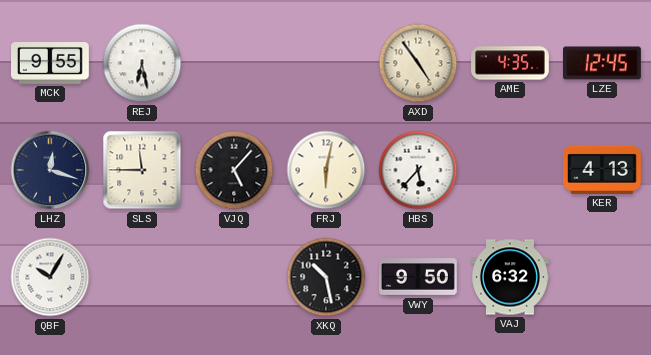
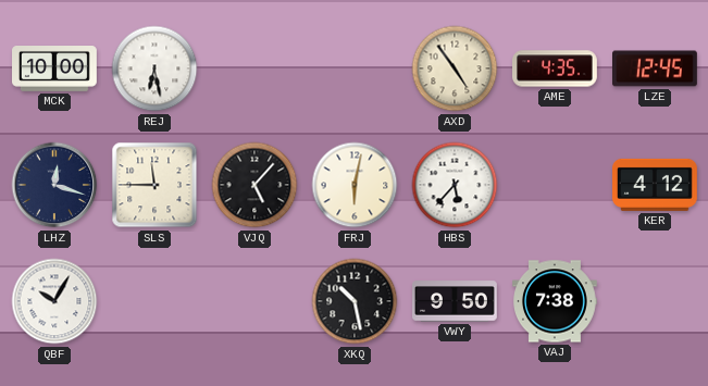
MCK: 9:55 -> 10:00 (55, 70)
KER: 4:13 -> 4:12 (656, 185)
VAJ: 6:32 -> 7:38 (556, 301)
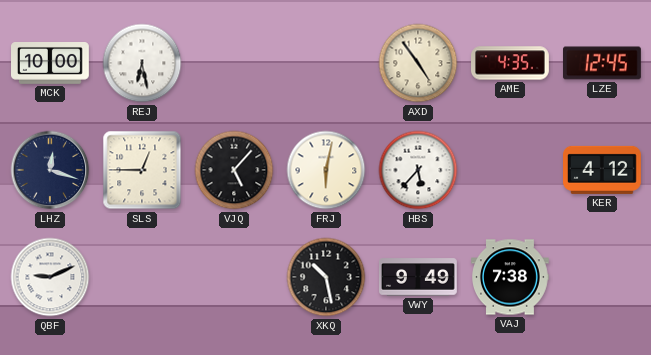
SLS: 11:45 -> 12:45 (142, 170)
QBF: 10:05 -> 9:11 (50, 277)
VWY: 9:50 -> 9:49 (419, 277)
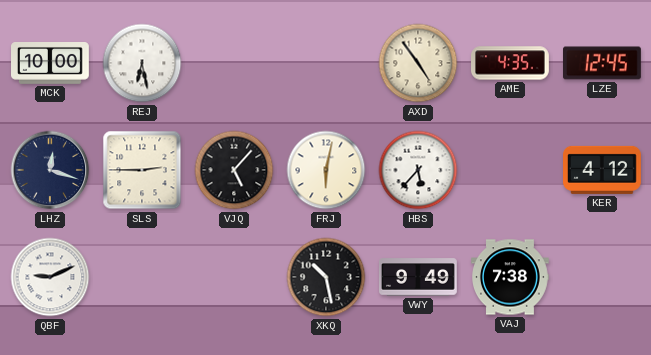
SLS: 12:45 -> 2:45 (142, 170)
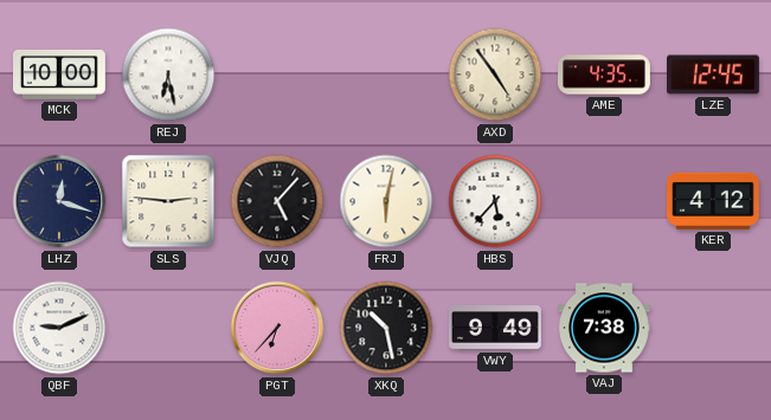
SLS: 2:45 -> 2:46 (168, 201)
PGT: none -> 6:37 (277, 328)
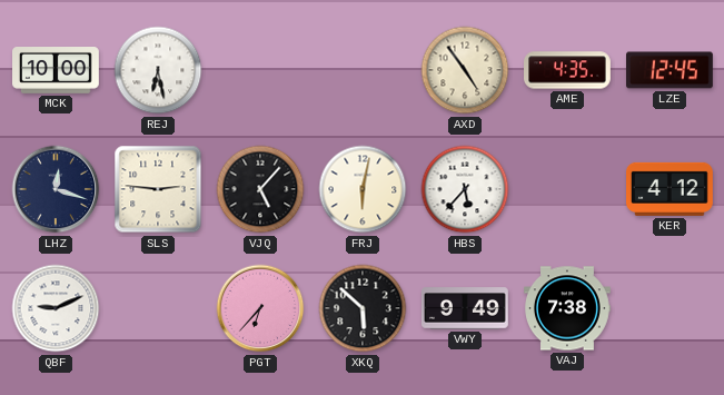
XKQ: 10:28 -> 5:52 (363, 308)
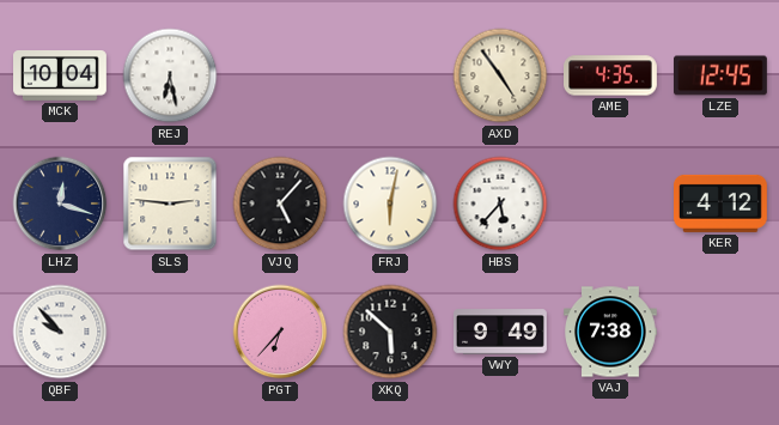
MCK: 10:00 -> 10:04 (61, 77)
QBF: 9:11 -> 9:53 (60, 332)
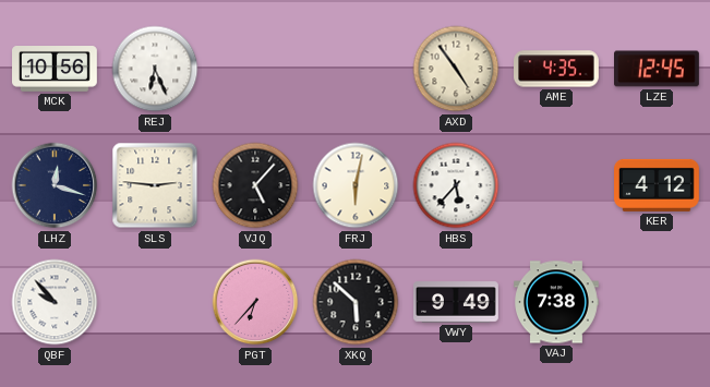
MCK: 10:04 -> 10:56 (56, 70)
REJ: 6:28 -> 6:26 (155, 69)
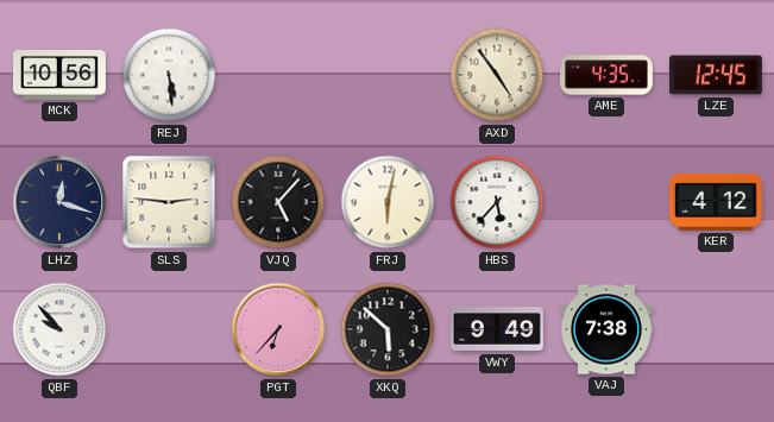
REJ: 6:26 -> 5:29 (169, 75)
